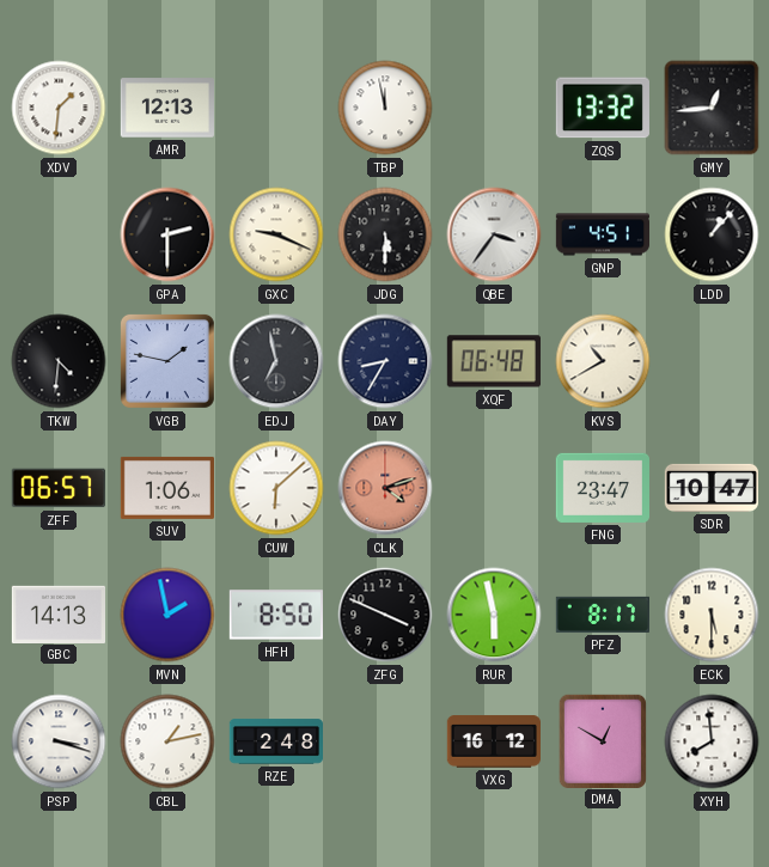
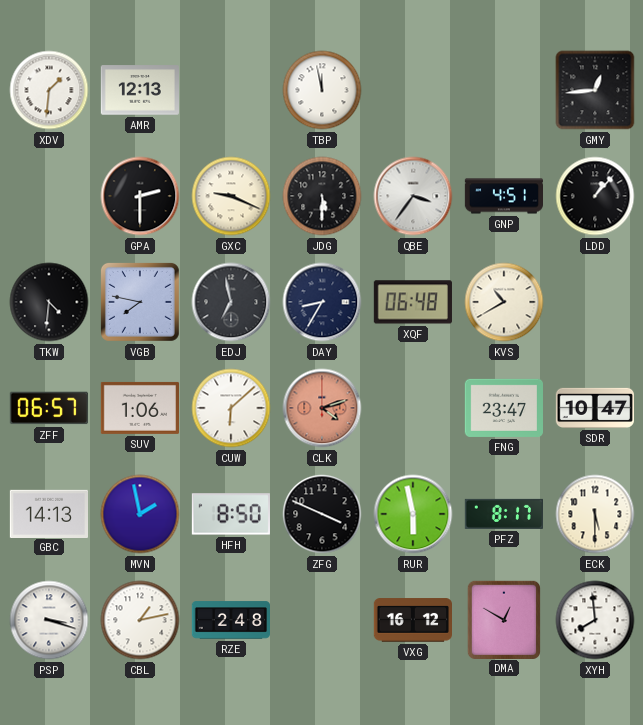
ZQS: 13:32 -> none (603, 108)
VGB: 1:47 -> 7:47 (140, 302)
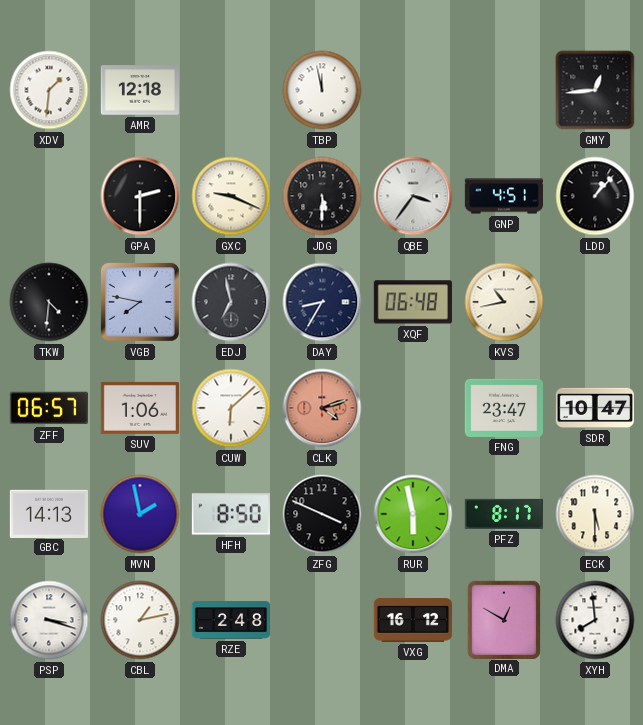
AMR: 12:13 -> 12:18 (139, 90)
KVS: 10:40 -> 10:43 (504, 302)
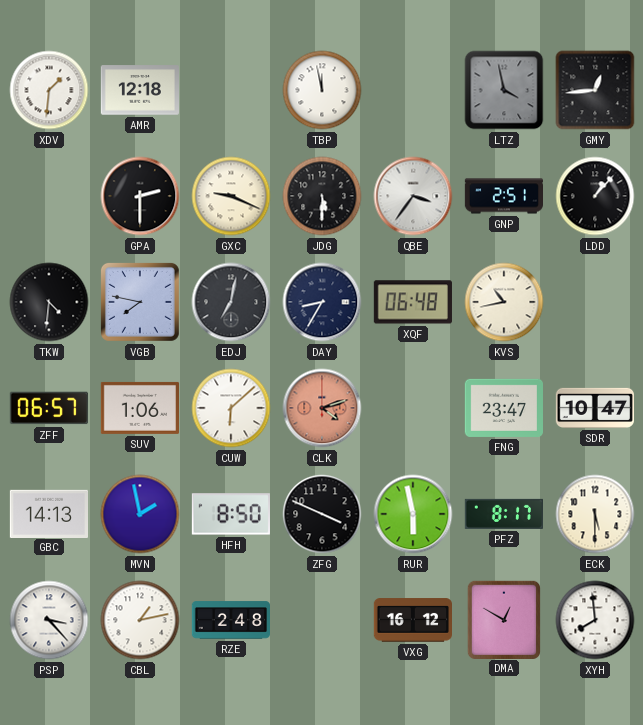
LTZ: none -> 3:58 (504, 90)
GNP: 4:51 -> 2:51 (503, 196)
EDJ: 6:58 -> 7:02 (231, 302)
PSP: 3:18 -> 3:23 (49, 620)
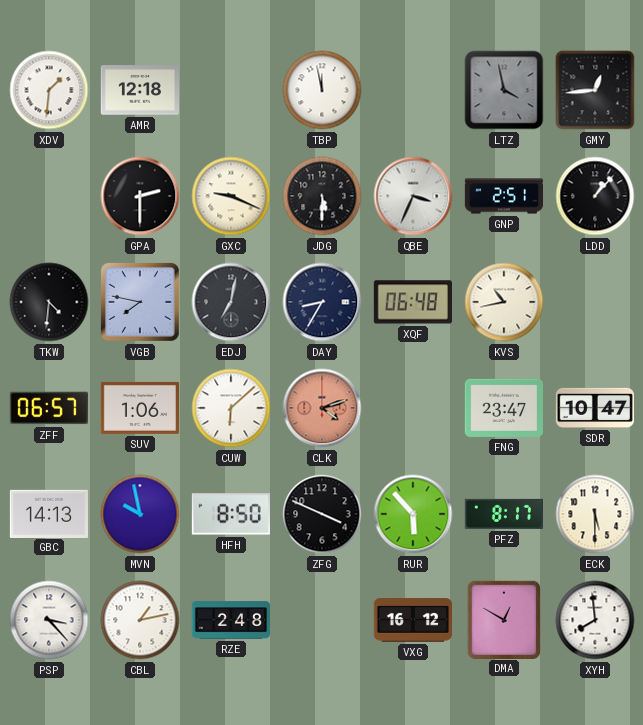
QBE: 3:36 -> 3:34 (413, 196)
MVN: 1:58 -> 9:58 (140, 514)
RUR: 5:58 -> 5:53 (413, 514)
